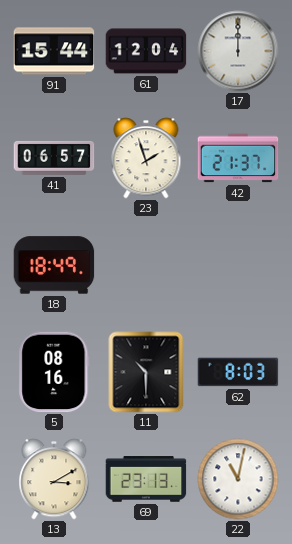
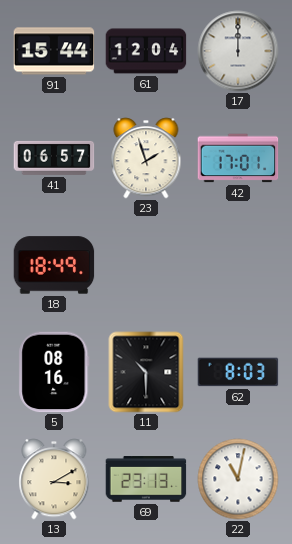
42: 21:37 -> 17:01 (238, 158)
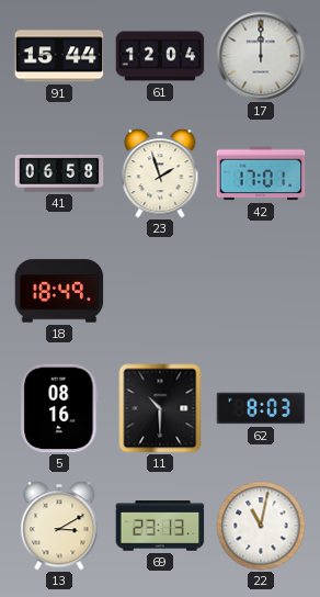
41: 06:57 -> 06:58 (59, 173)
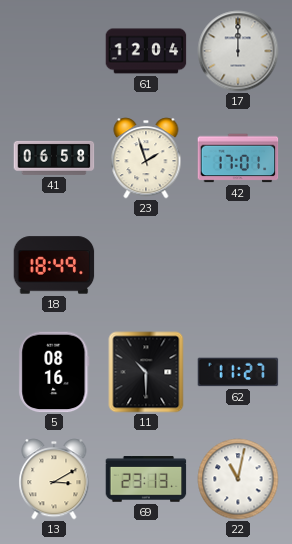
91: 15:44 -> none (59, 56)
62: 8:03 -> 11:27 (238, 372)
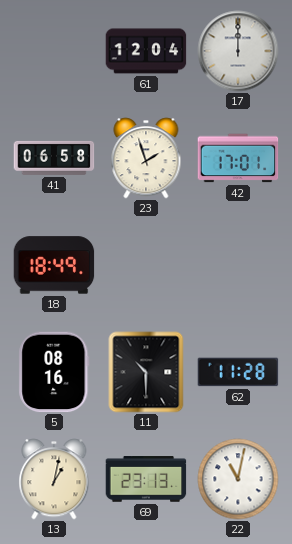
62: 11:27 -> 11:28 (238, 372)
13: 3:10 -> 1:02 (54, 479)
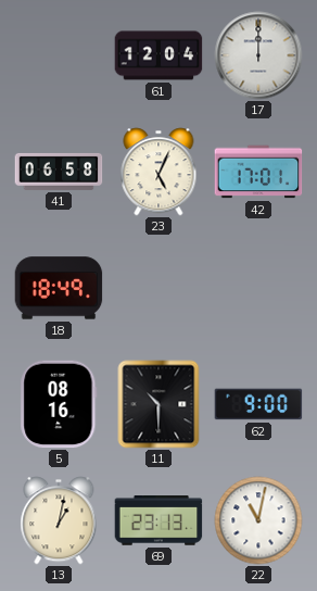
23: 1:57 -> 5:04 (158, 172)
62: 11:28 -> 9:00 (258, 404)
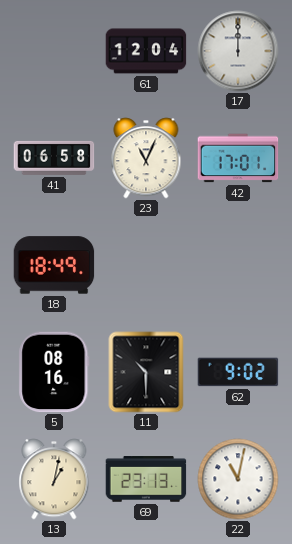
23: 5:04 -> 11:04 (146, 158)
62: 9:00 -> 9:02 (238, 372)
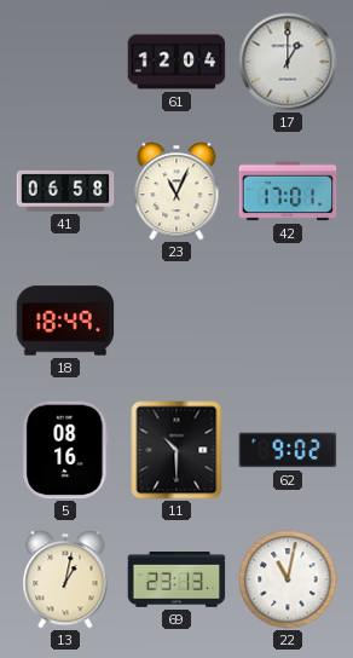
17: 12:00 -> 1:00 (288, 62)
